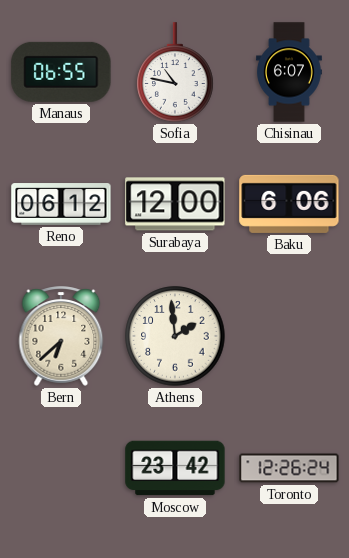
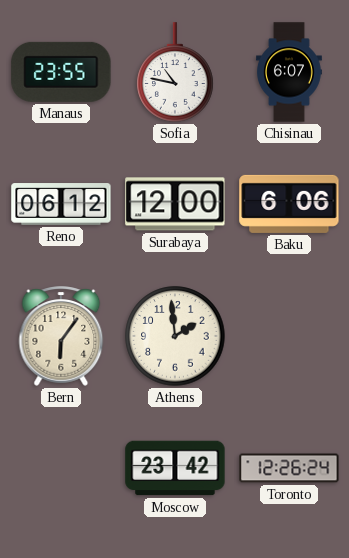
Manaus: 06:55 -> 23:55 (61, 72)
Bern: 6:38 -> 6:06 (61, 336)
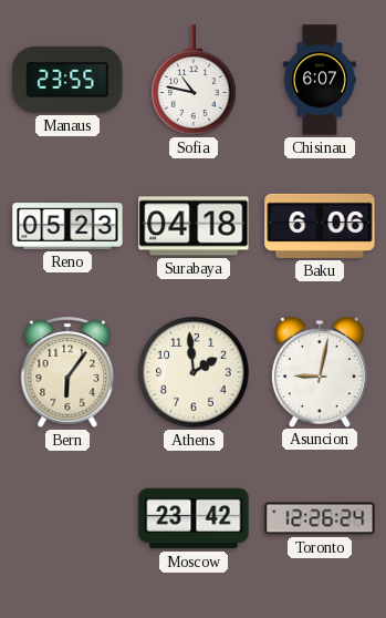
Reno: 06:12 -> 05:23 (67, 226)
Surabaya: 12:00 -> 04:18 (194, 226)
Asuncion: none -> 9:02 (320, 371)
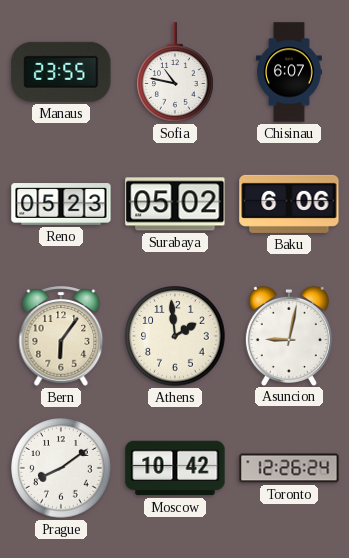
Surabaya: 04:18 -> 05:02 (175, 204)
Prague: none -> 8:09 (61, 468)
Moscow: 23:42 -> 10:42 (175, 468)
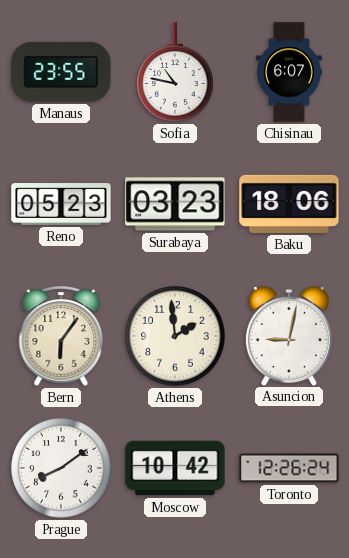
Surabaya: 05:02 -> 03:23 (175, 204)
Baku: 6:06 -> 18:06 (289, 204)
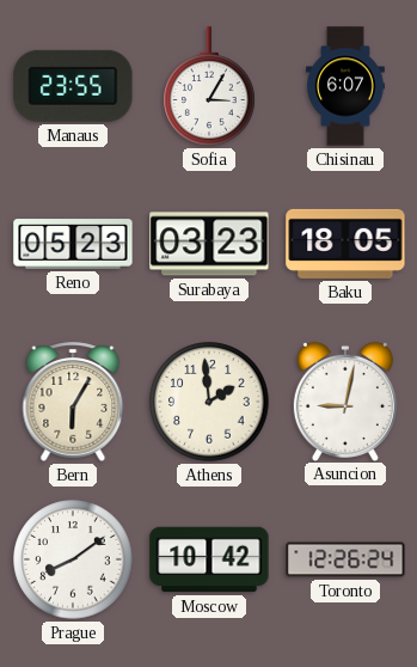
Sofia: 10:47 -> 3:05 (209, 86)
Baku: 18:06 -> 18:05 (345, 244)
Bern: 6:06 -> 6:05 (73, 402)
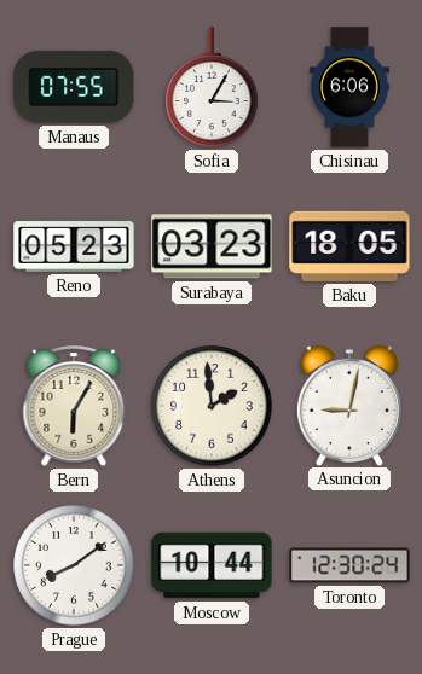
Manaus: 23:55 -> 07:55 (74, 87)
Chisinau: 6:07 -> 6:06 (351, 87)
Moscow: 10:42 -> 10:44 (212, 565)
Toronto: 12:26 -> 12:30 (349, 565)
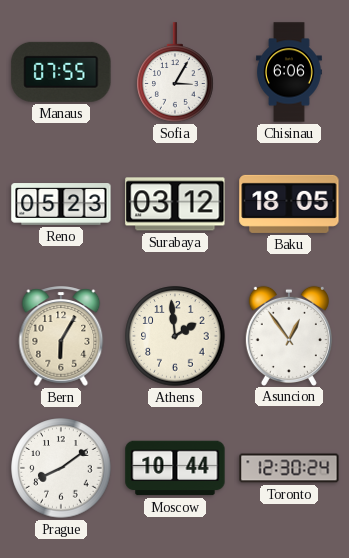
Surabaya: 03:23 -> 03:12 (175, 204)
Asuncion: 9:02 -> 12:54 (289, 335)
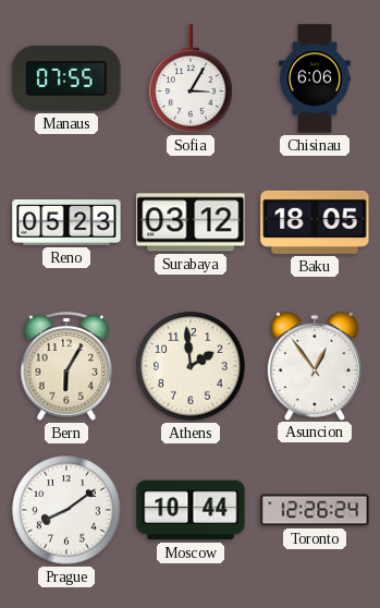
Toronto: 12:30 -> 12:26 (315, 510)
